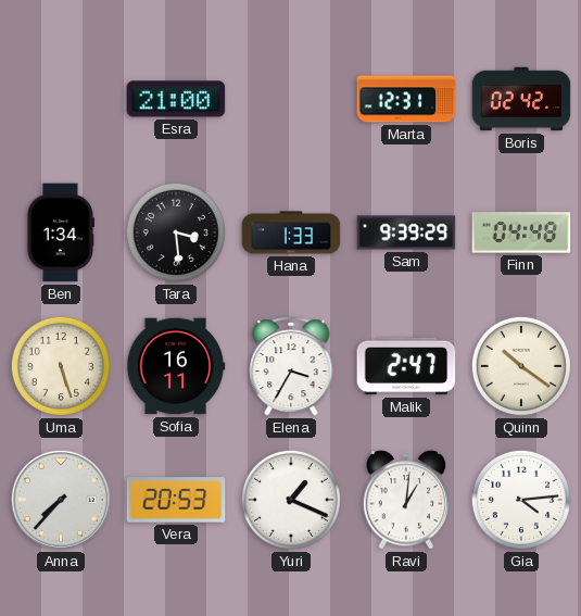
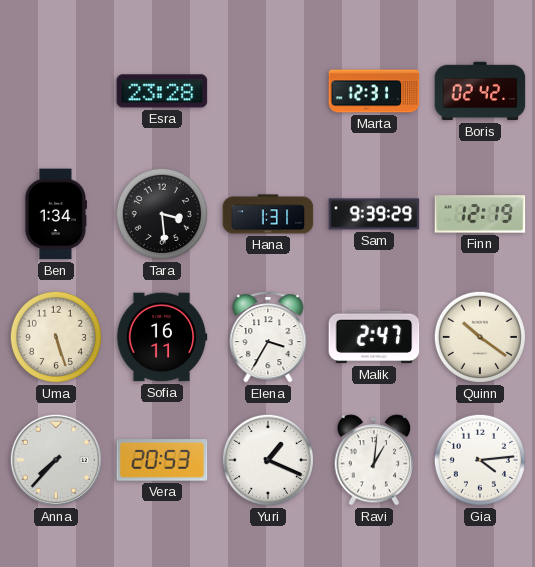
Esra: 21:00 -> 23:28 (162, 91)
Hana: 1:33 -> 1:31 (268, 214)
Finn: 04:48 -> 12:19 (480, 214)
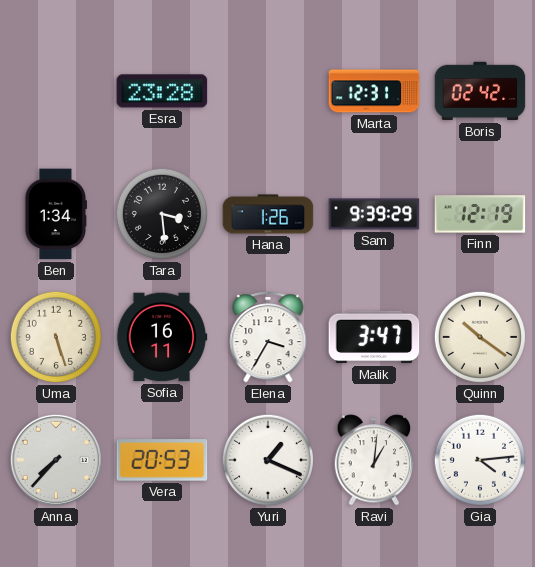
Hana: 1:31 -> 1:26 (268, 214)
Malik: 2:47 -> 3:47 (374, 337)
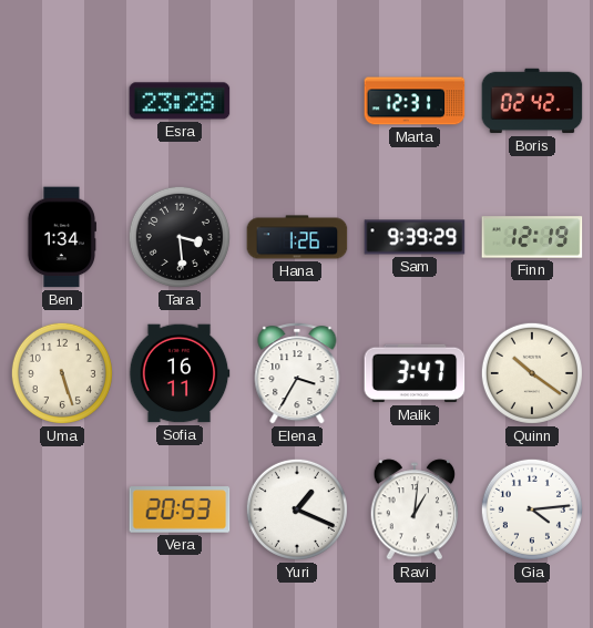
Anna: 7:37 -> none (56, 460)
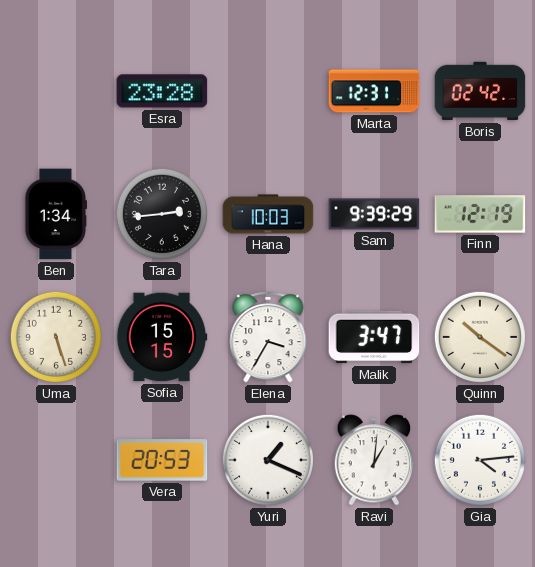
Tara: 3:29 -> 2:44 (162, 214)
Hana: 1:26 -> 10:03 (268, 214)
Sofia: 16:11 -> 15:15 (162, 337)
